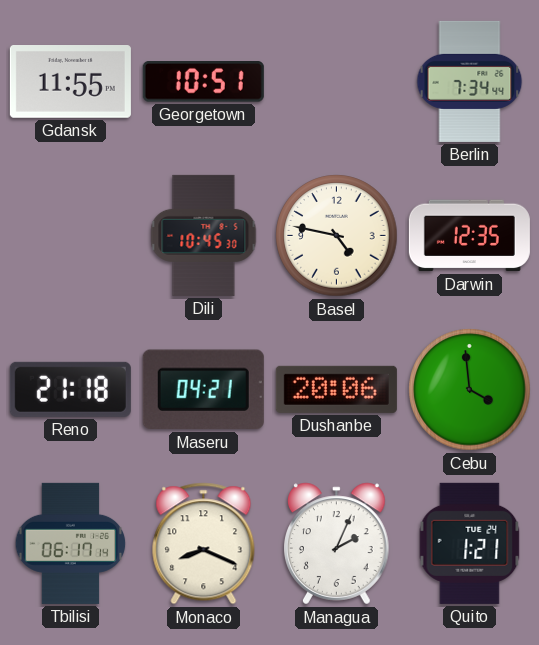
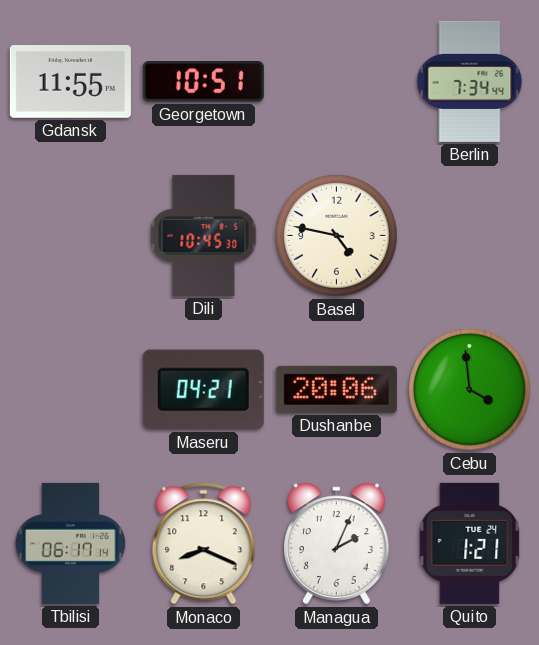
Darwin: 12:35 -> none (469, 236)
Reno: 21:18 -> none (70, 389)
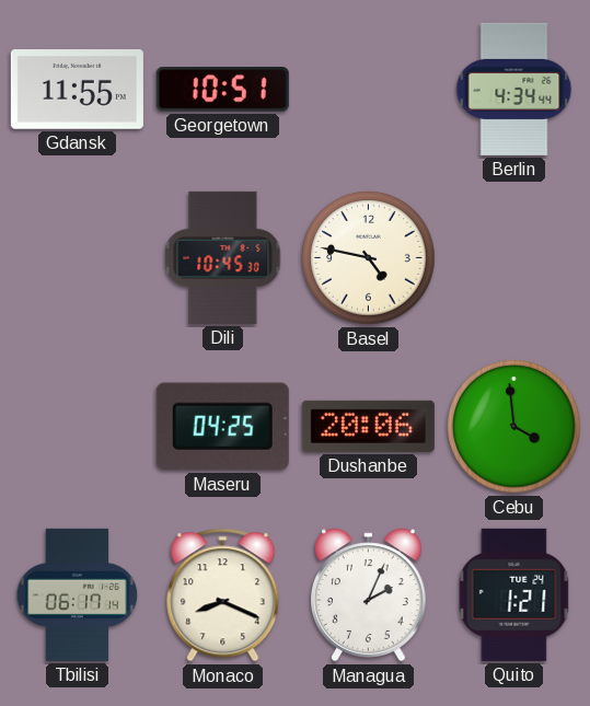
Berlin: 7:34 -> 4:34 (514, 89)
Maseru: 04:21 -> 04:25 (222, 427)
